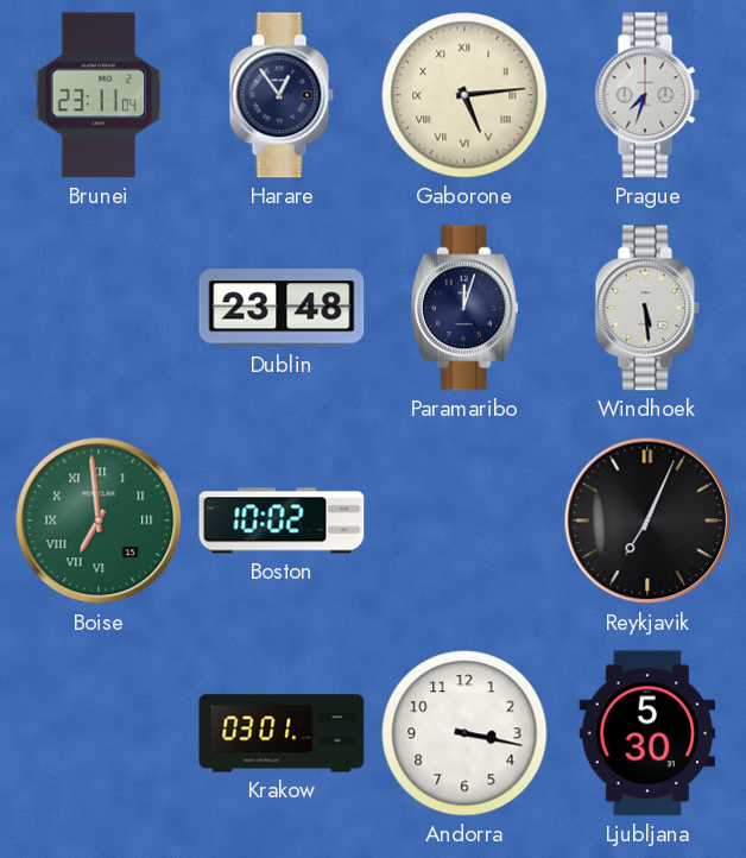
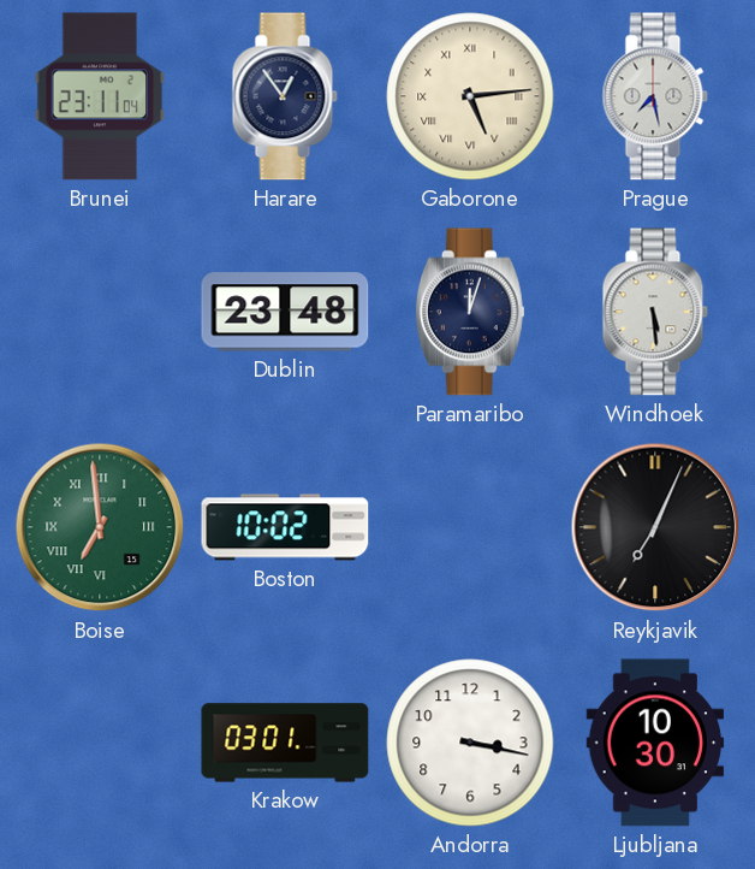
Prague: 7:33 -> 7:28 (655, 96)
Ljubljana: 5:30 -> 10:30 (655, 743)
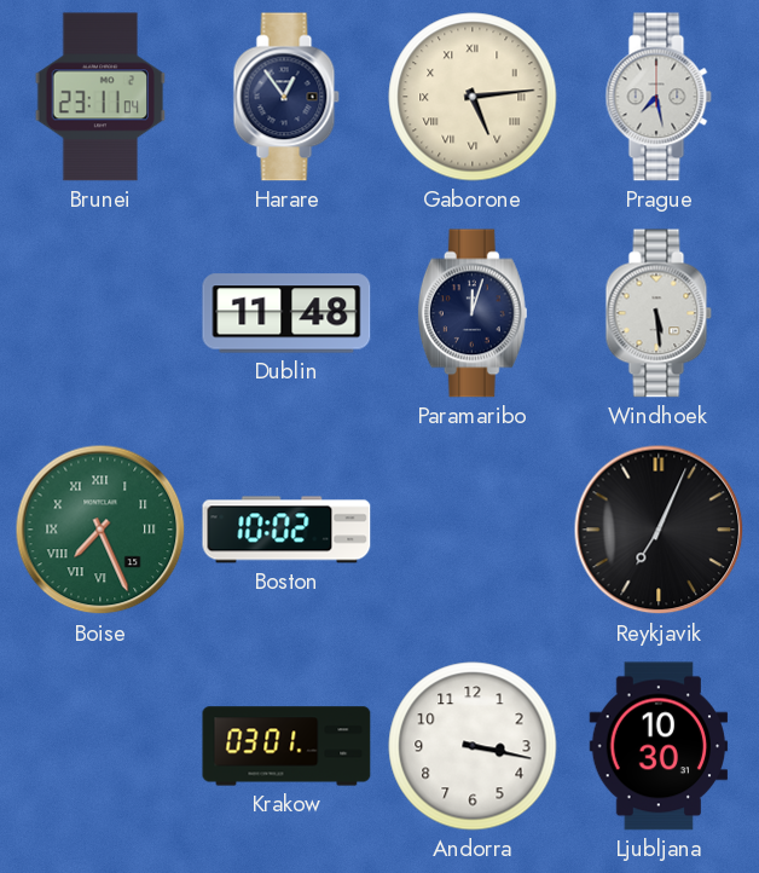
Dublin: 23:48 -> 11:48 (286, 313)
Boise: 6:59 -> 7:26 (100, 530)
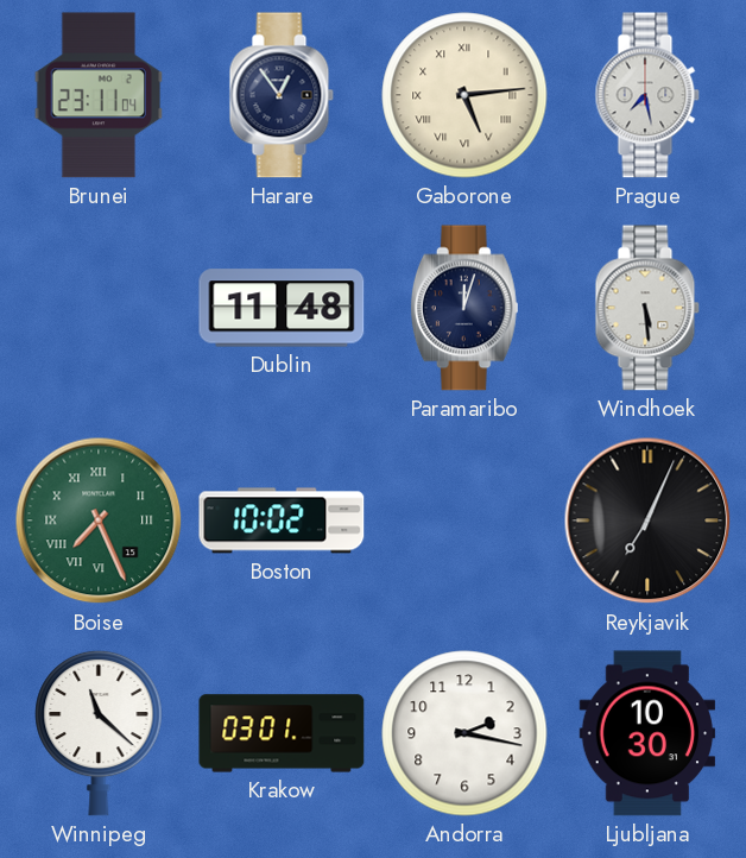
Winnipeg: none -> 11:22 (99, 733)
Andorra: 3:17 -> 2:17 (464, 733)
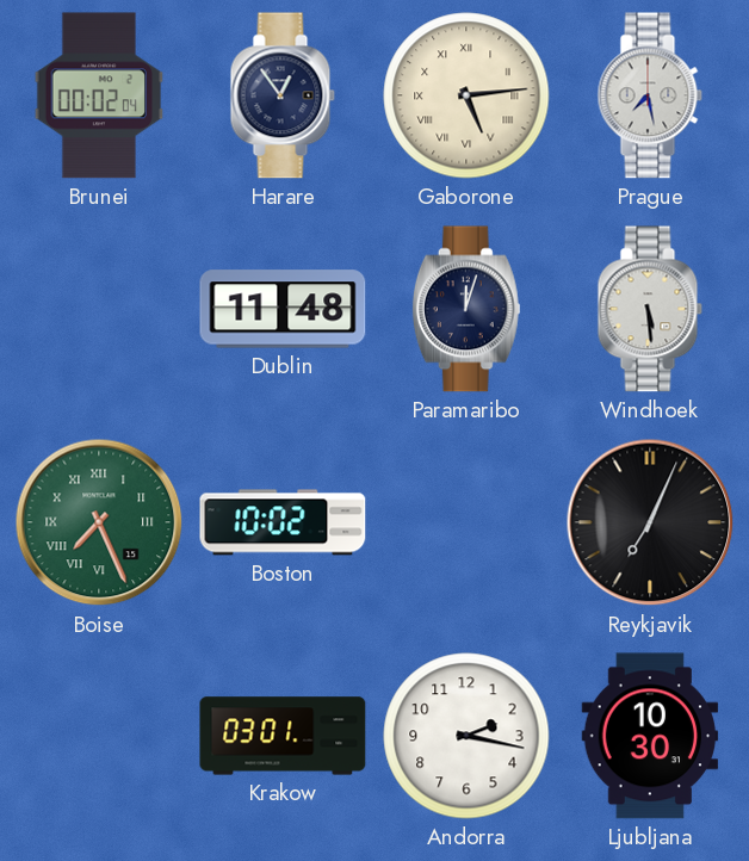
Brunei: 23:11 -> 00:02 (99, 95)
Winnipeg: 11:22 -> none (99, 733)
